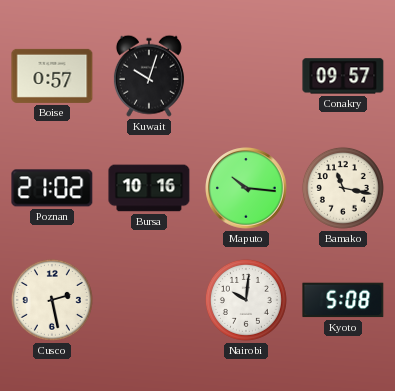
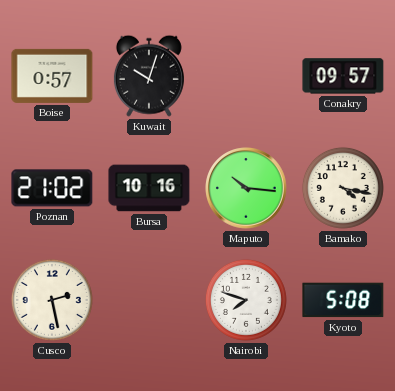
Bamako: 11:17 -> 4:17 (343, 188)
Nairobi: 10:01 -> 7:48 (246, 300)
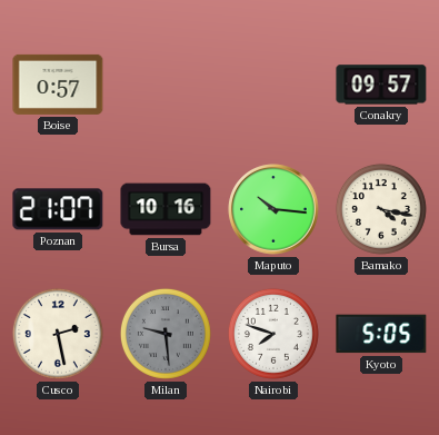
Kuwait: 10:03 -> none (149, 76)
Poznan: 21:02 -> 21:07 (58, 209)
Milan: none -> 9:29 (166, 334)
Kyoto: 5:08 -> 5:05 (381, 334)
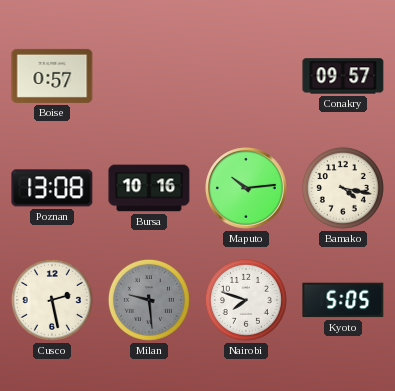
Poznan: 21:07 -> 13:08 (52, 188)
Maputo: 10:16 -> 10:14 (246, 188)
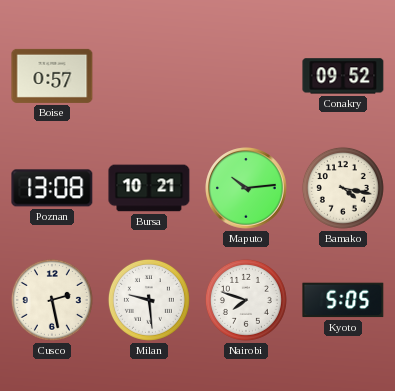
Conakry: 09:57 -> 09:52 (343, 76)
Bursa: 10:16 -> 10:21 (149, 188)
Milan dial: grey -> white (149, 300)
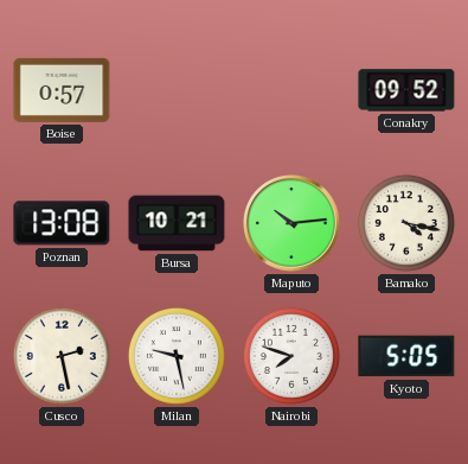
Milan: 9:29 -> 9:28 (177, 356)
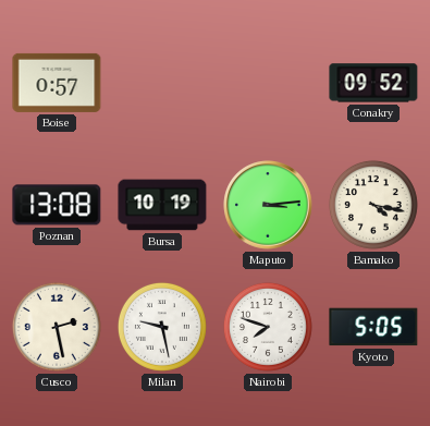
Bursa: 10:21 -> 10:19 (162, 205)
Maputo: 10:14 -> 3:14 (268, 205)
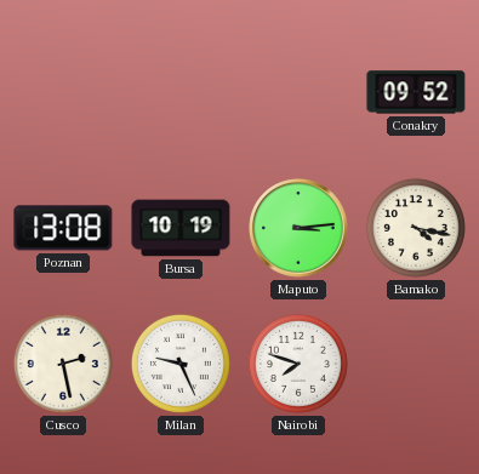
Boise: 0:57 -> none (57, 83)
Milan: 9:28 -> 9:26 (181, 364)
Kyoto: 5:05 -> none (373, 327)
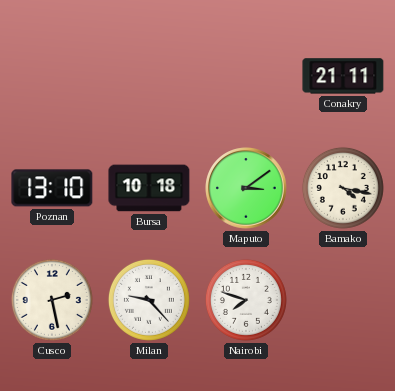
Conakry: 09:52 -> 21:11 (343, 76)
Poznan: 13:08 -> 13:10 (52, 188)
Bursa: 10:19 -> 10:18 (149, 188)
Maputo: 3:14 -> 3:09 (246, 188)
Milan: 9:26 -> 9:23 (149, 300)
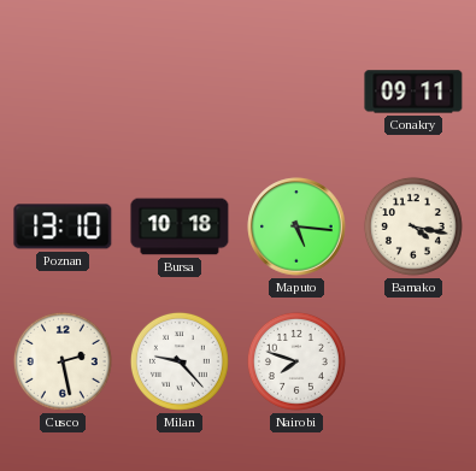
Conakry: 21:11 -> 09:11 (413, 92)
Maputo: 3:09 -> 5:16 (296, 226)
